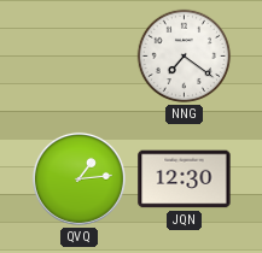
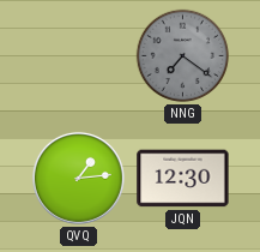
NNG dial: white -> grey (183, 56)
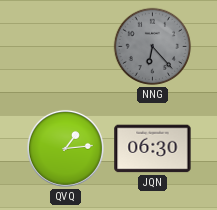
NNG: 7:21 -> 6:23 (153, 47)
JQN: 12:30 -> 06:30 (153, 149)
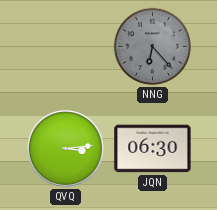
QVQ: 1:14 -> 3:14 (65, 148)
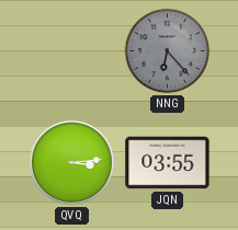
JQN: 06:30 -> 03:55 (168, 163)
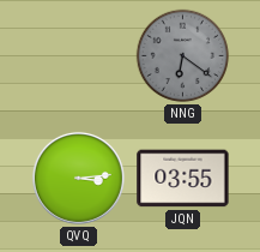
NNG: 6:23 -> 6:21 (183, 56)
